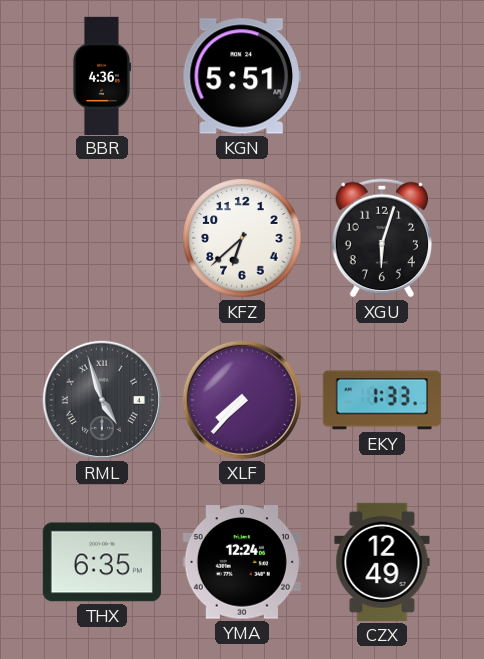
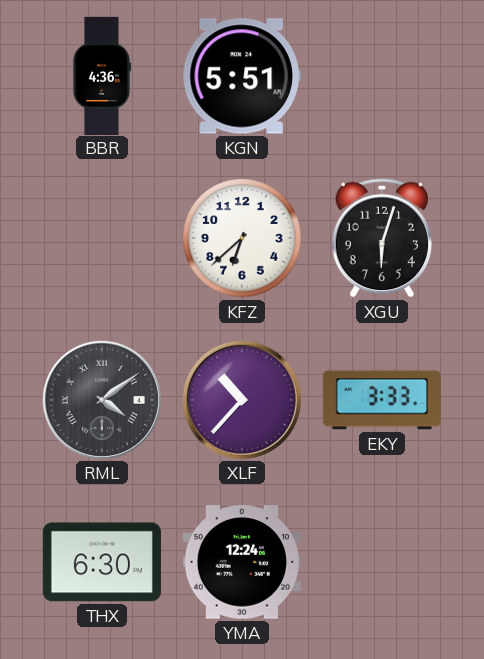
RML: 4:57 -> 4:09 (102, 400)
XLF: 7:37 -> 10:37 (242, 400)
EKY: 1:33 -> 3:33 (382, 400)
THX: 6:35 -> 6:30 (102, 562)
CZX: 12:49 -> none (382, 562)
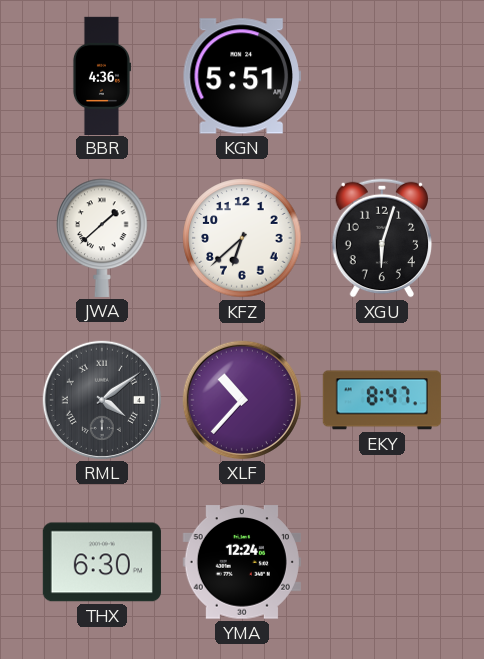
JWA: none -> 1:38 (102, 238)
EKY: 3:33 -> 8:47 (382, 400)
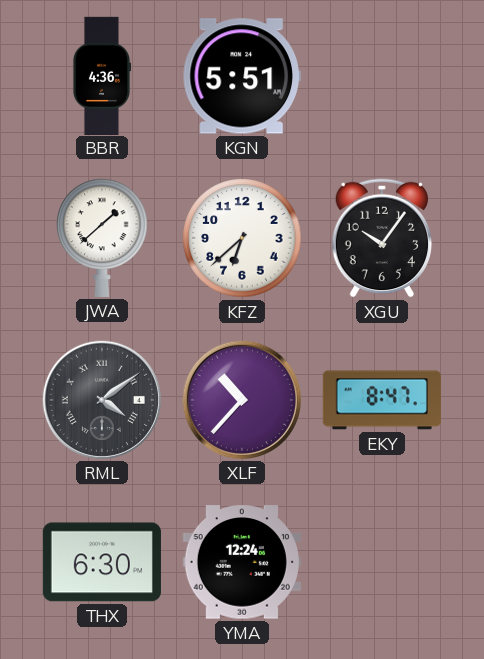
XGU: 6:03 -> 10:06 (382, 238)
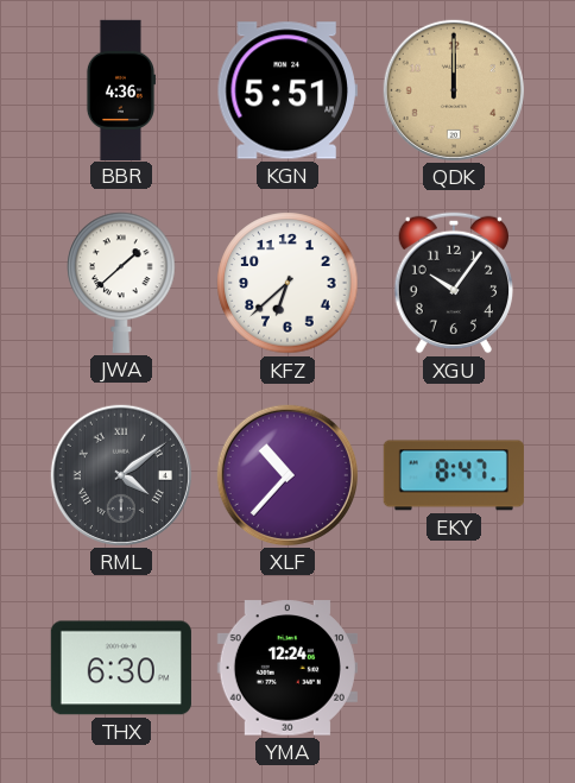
QDK: none -> 12:00 (454, 90)
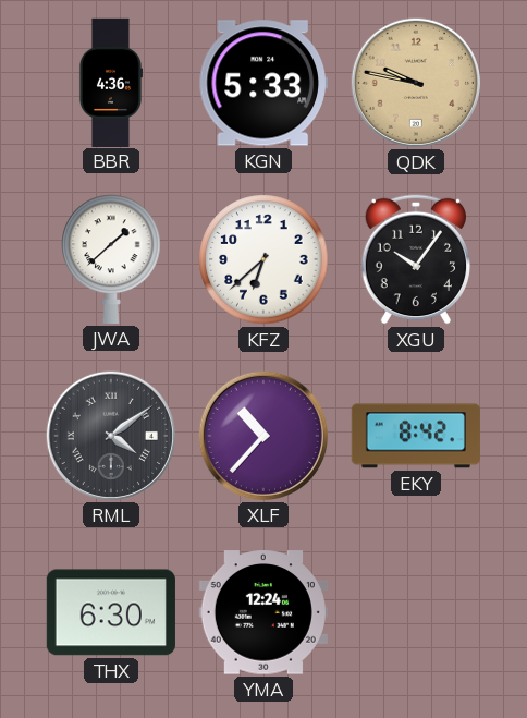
KGN: 5:51 -> 5:33 (263, 83)
QDK: 12:00 -> 9:47 (416, 83)
EKY: 8:47 -> 8:42 (416, 436)
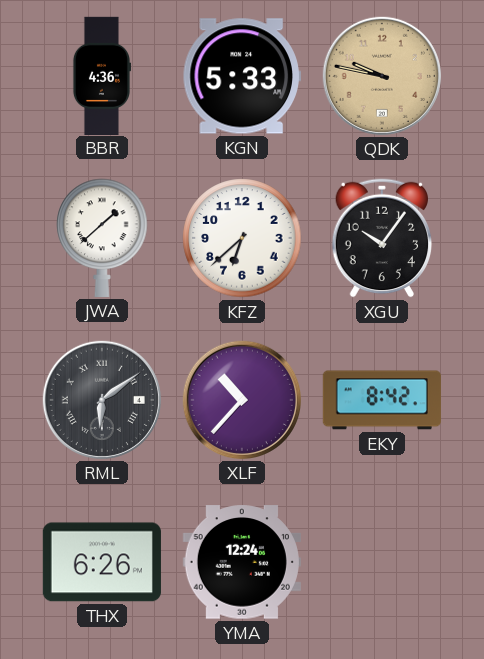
RML: 4:09 -> 6:09 (102, 400)
THX: 6:30 -> 6:26 (102, 562)
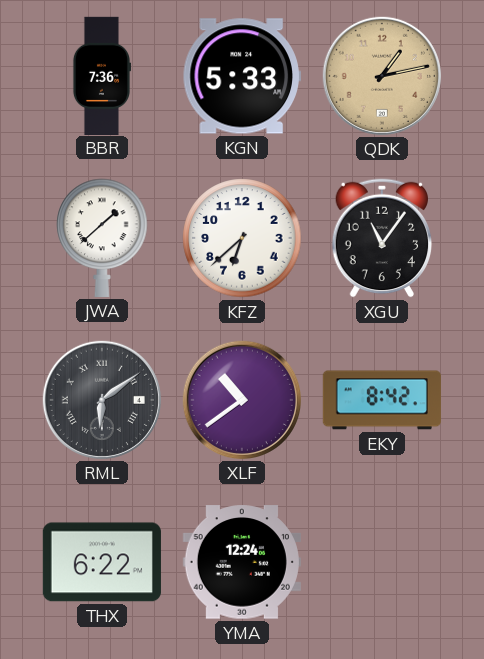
BBR: 4:36 -> 7:36 (101, 75)
QDK: 9:47 -> 1:13 (382, 76)
XGU: 10:06 -> 11:06 (382, 238)
XLF: 10:37 -> 10:39 (242, 400)
THX: 6:26 -> 6:22 (102, 562)
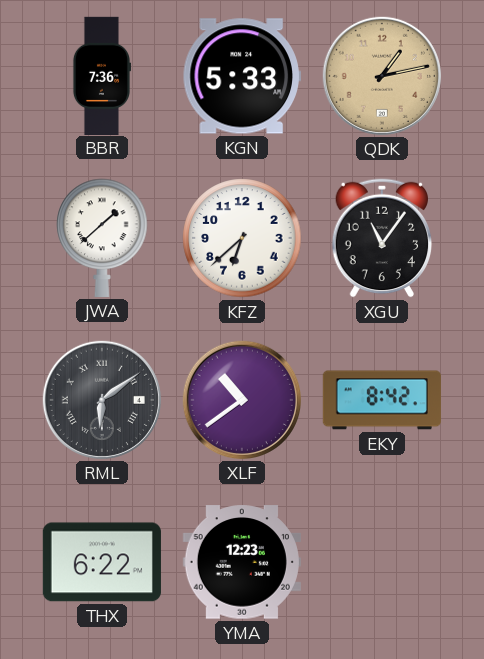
YMA: 12:24 -> 12:23 (242, 562)
